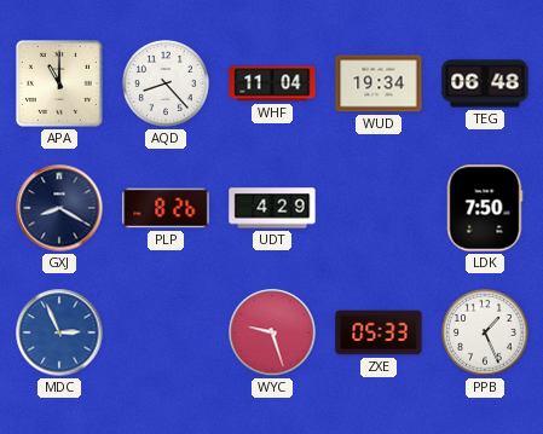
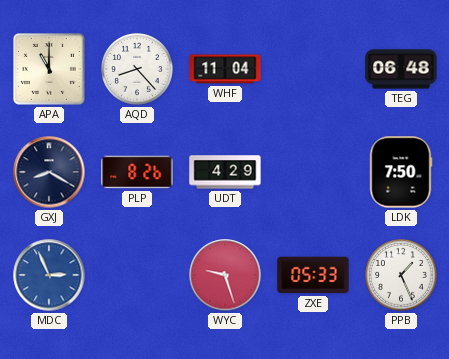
WUD: 19:34 -> none (379, 83)
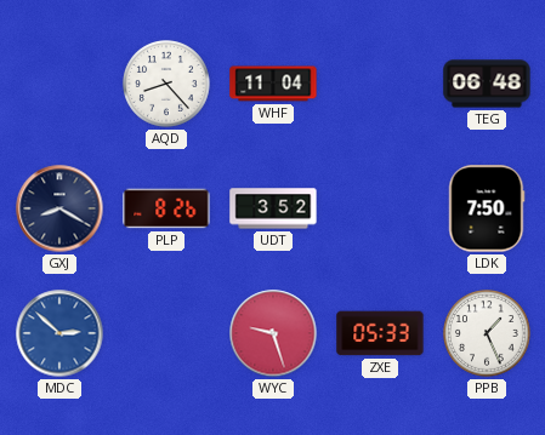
APA: 11:00 -> none (50, 70)
UDT: 4:29 -> 3:52 (273, 208)
MDC: 2:56 -> 2:52 (59, 333)
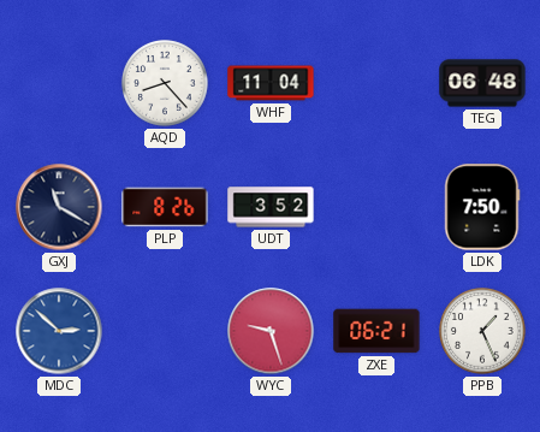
GXJ: 8:20 -> 11:20 (59, 207)
ZXE: 05:33 -> 06:21 (376, 331)
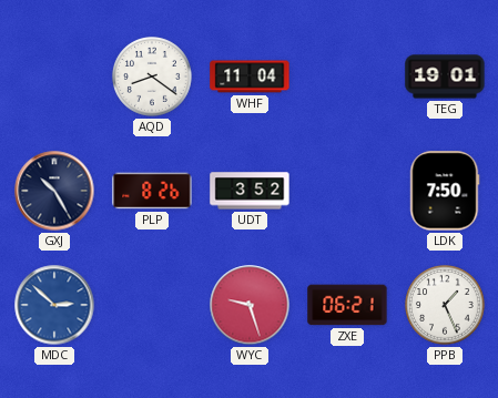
AQD: 8:23 -> 8:21 (153, 78)
TEG: 06:48 -> 19:01 (445, 76)
GXJ: 11:20 -> 10:25 (54, 191)
